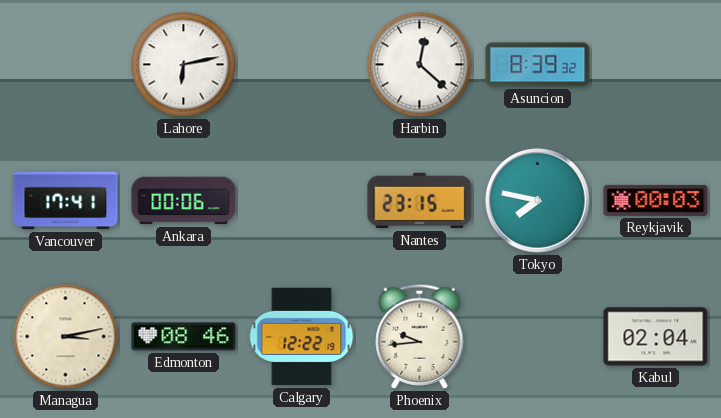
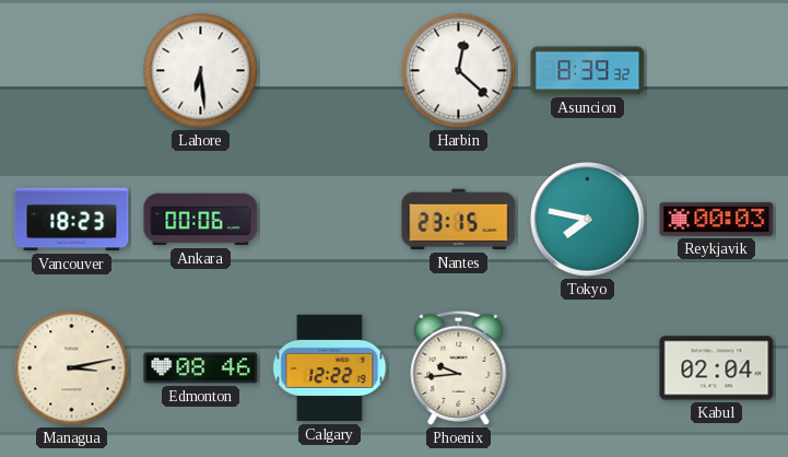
Lahore: 6:13 -> 6:29 (201, 71)
Vancouver: 17:41 -> 18:23 (72, 220)
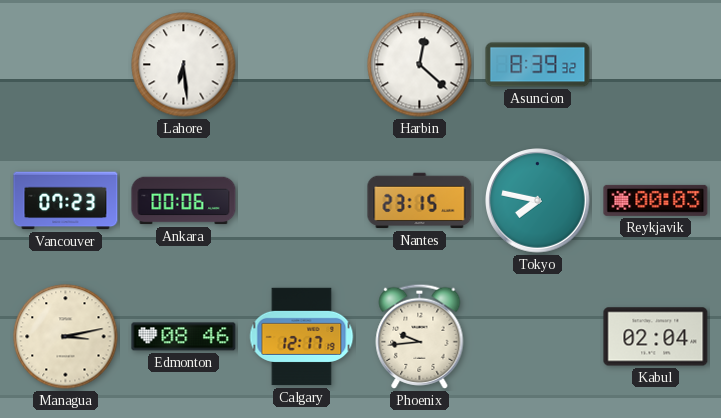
Vancouver: 18:23 -> 07:23 (66, 201)
Calgary: 12:22 -> 12:17 (302, 337)
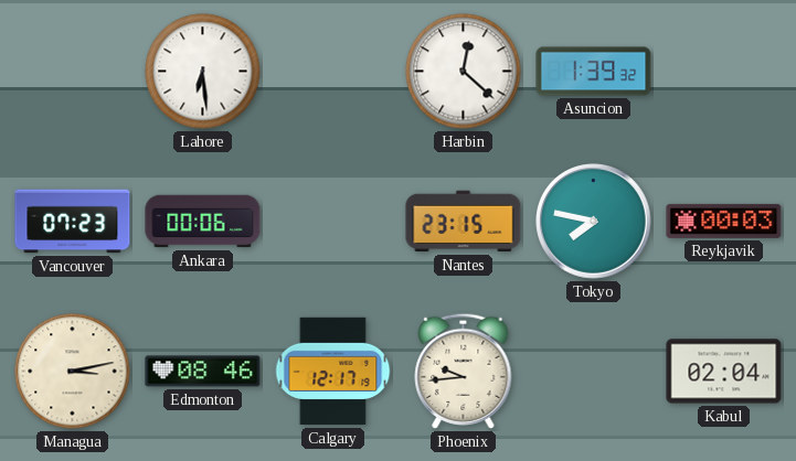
Asuncion: 8:39 -> 1:39 (594, 72)
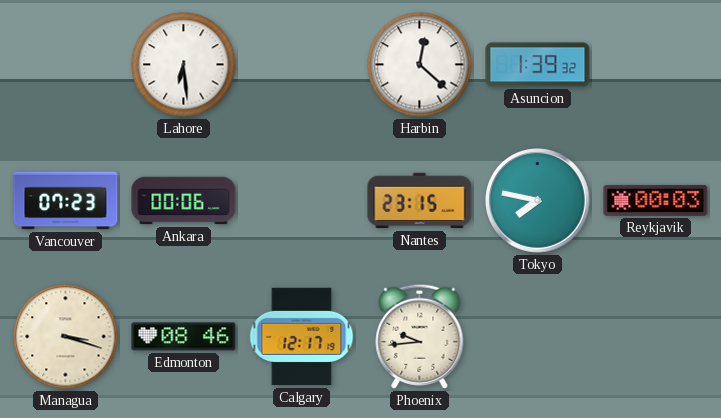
Managua: 3:13 -> 3:18 (66, 337)
Kabul: 02:04 -> none (724, 372)
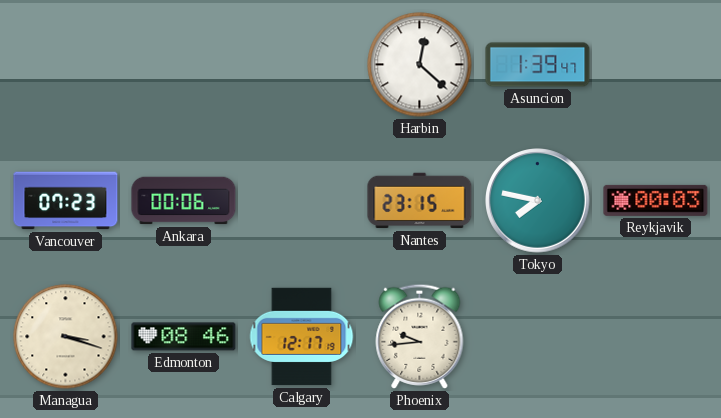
Lahore: 6:29 -> none (184, 65)
Asuncion: 1:39:32 -> 1:39:47 (538, 65)
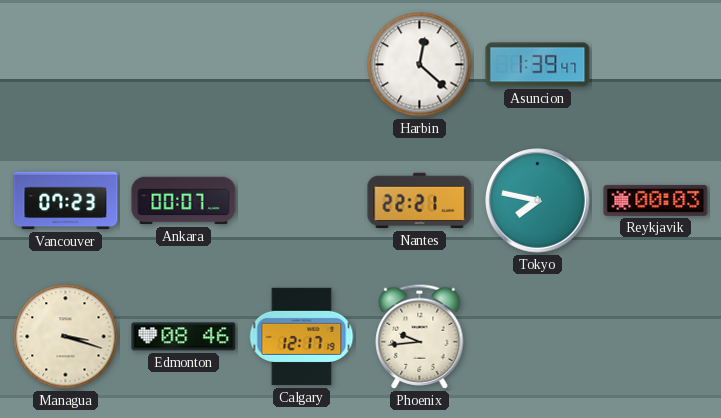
Ankara: 00:06 -> 00:07 (184, 201)
Nantes: 23:15 -> 22:21 (420, 201)
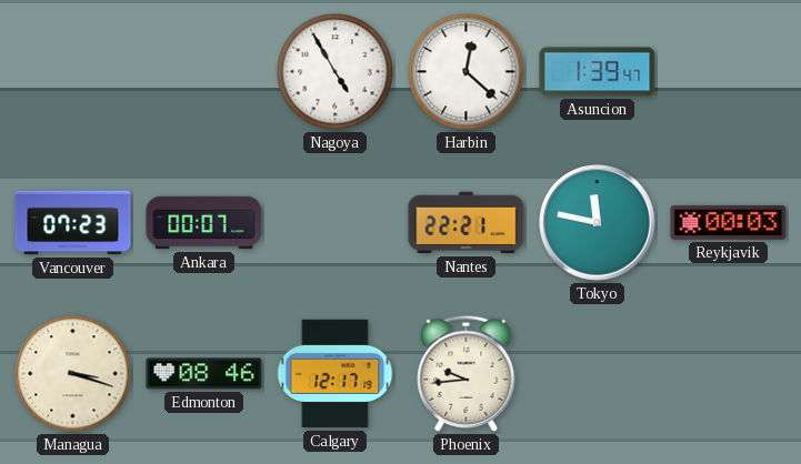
Nagoya: none -> 4:55 (336, 72)
Tokyo: 7:47 -> 11:47 (598, 223)
